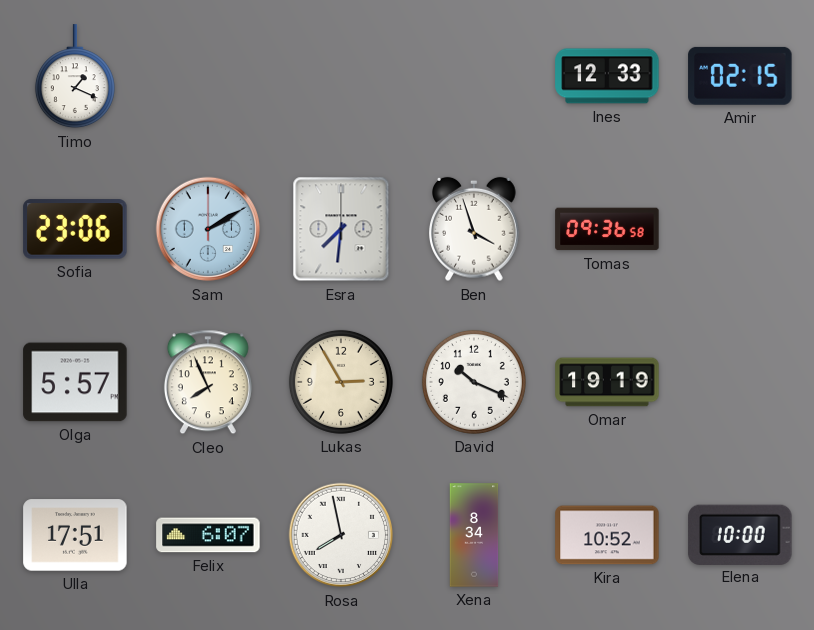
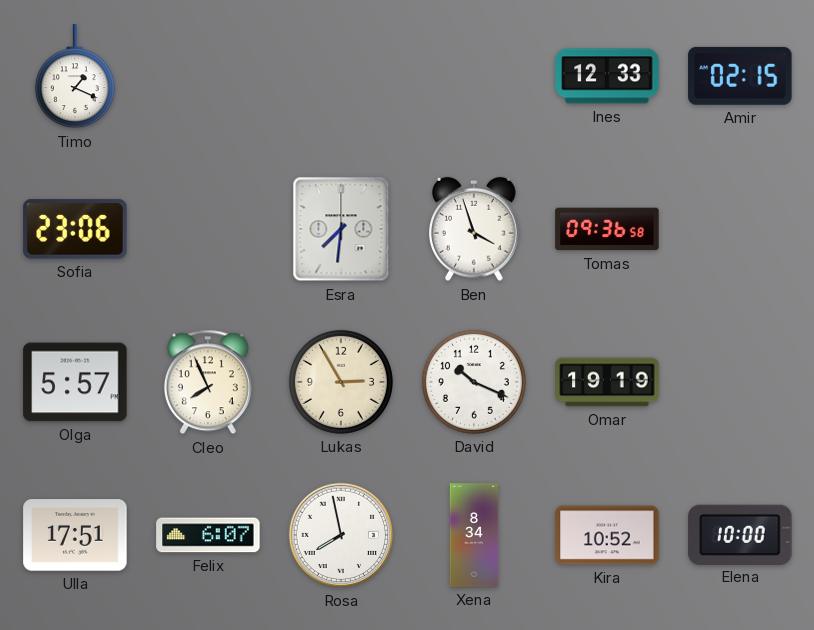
Sam: 2:10 -> none (208, 229)
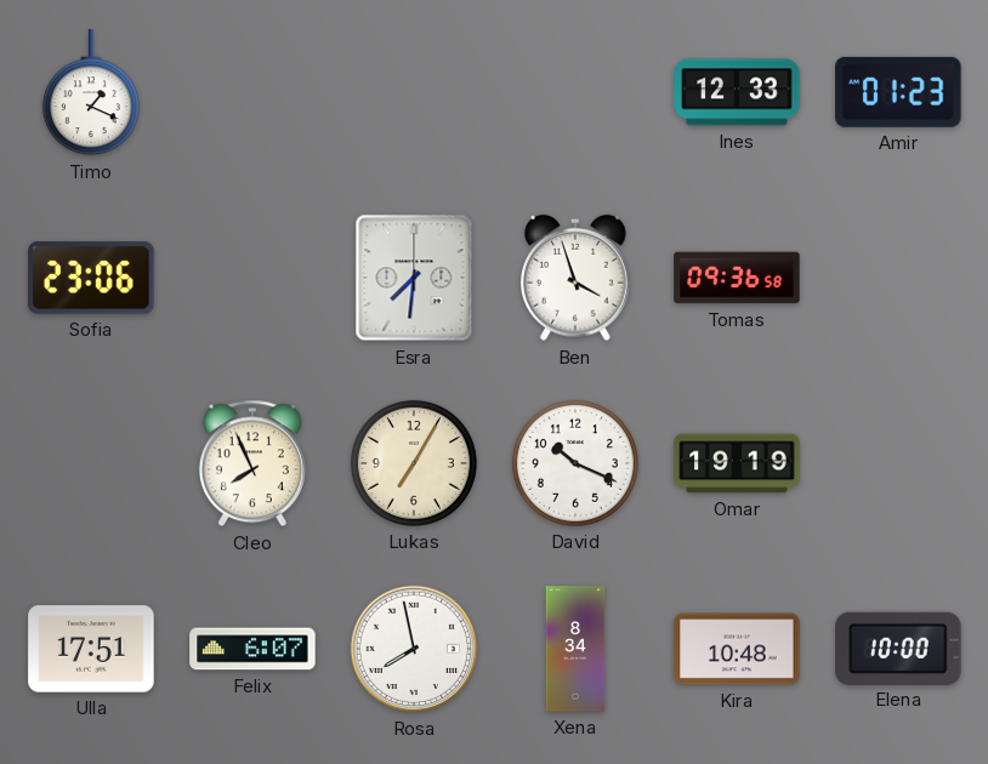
Amir: 02:15 -> 01:23 (898, 92)
Olga: 5:57 -> none (75, 382)
Lukas: 2:55 -> 7:05 (414, 463)
Kira: 10:52 -> 10:48 (737, 649)
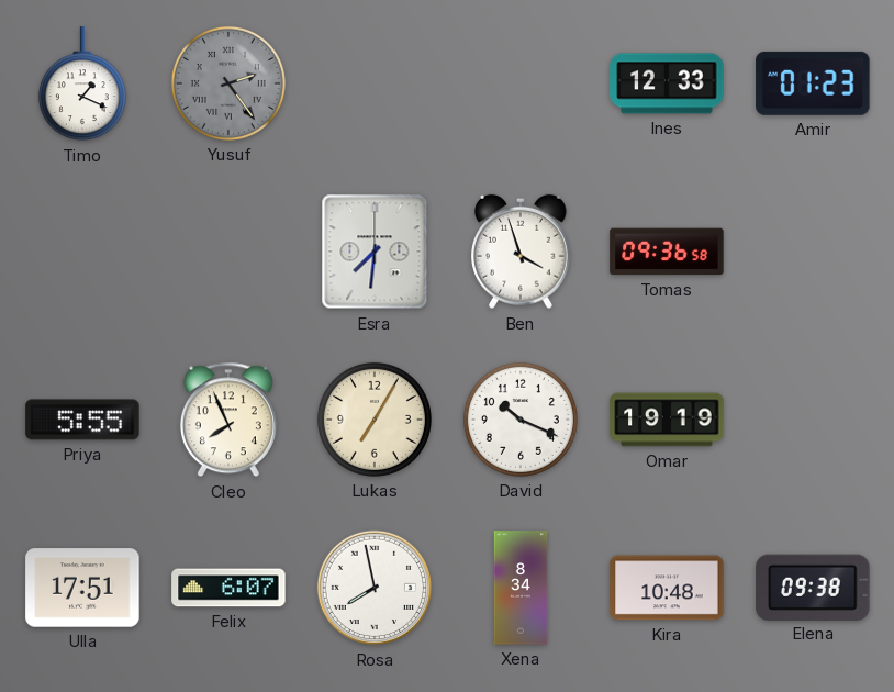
Yusuf: none -> 2:24 (228, 83)
Sofia: 23:06 -> none (91, 278)
Priya: none -> 5:55 (82, 420)
Elena: 10:00 -> 09:38 (813, 587)
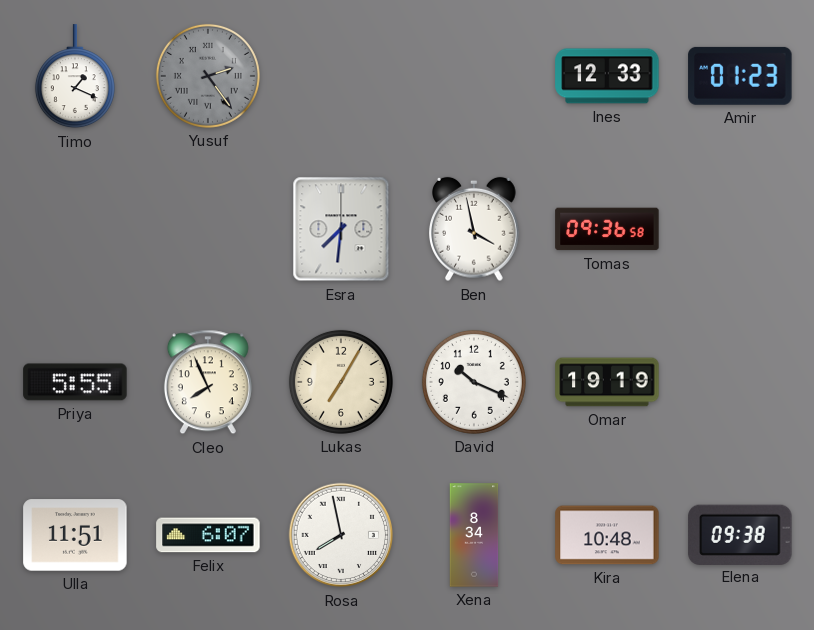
Ben: 3:57 -> 3:58 (475, 229)
Ulla: 17:51 -> 11:51 (75, 535)
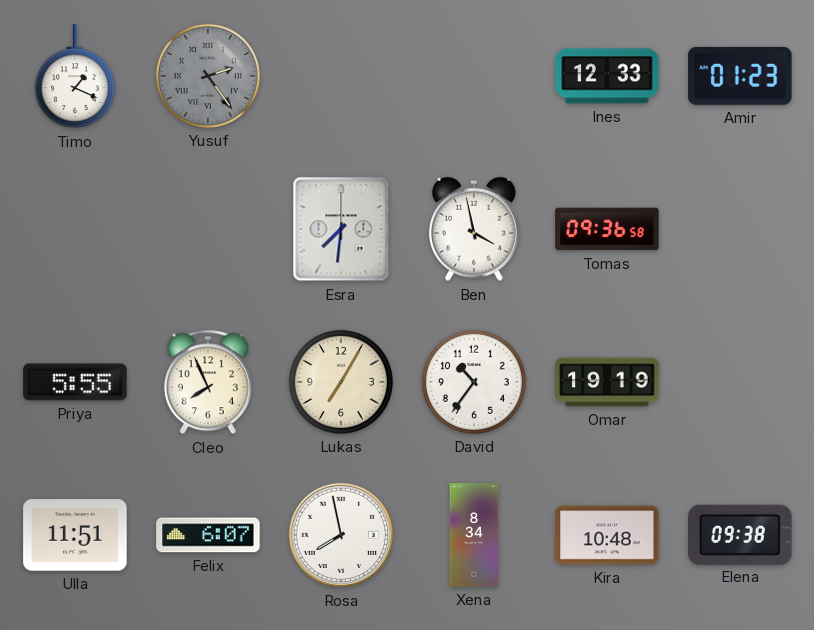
David: 10:19 -> 10:36 (474, 382)
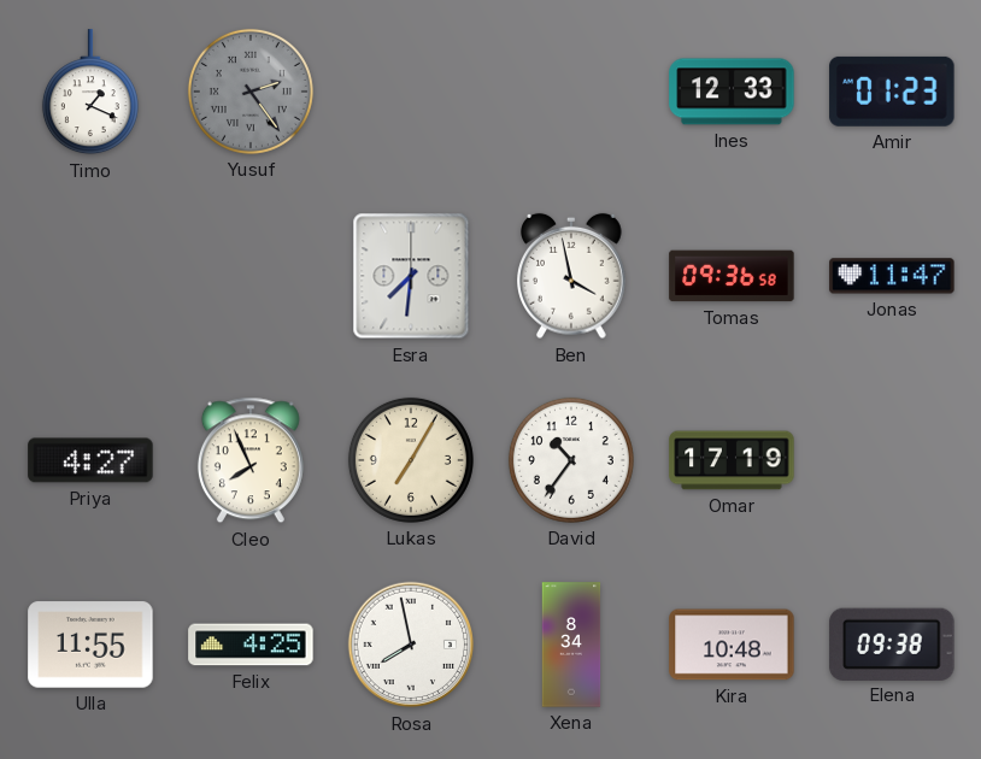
Jonas: none -> 11:47 (892, 276)
Priya: 5:55 -> 4:27 (90, 460)
Omar: 19:19 -> 17:19 (732, 460)
Ulla: 11:51 -> 11:55 (90, 645)
Felix: 6:07 -> 4:25 (251, 645)
